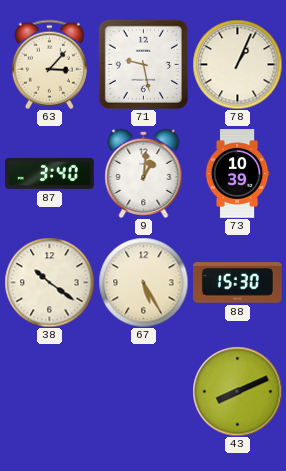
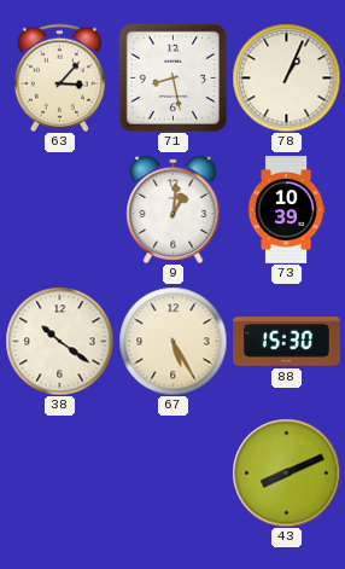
71: 9:28 -> 8:28 (172, 77)
87: 3:40 -> none (50, 173)
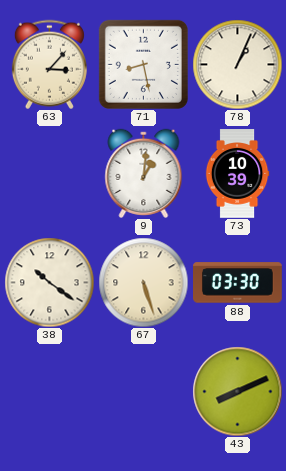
67: 5:25 -> 5:27 (143, 282)
88: 15:30 -> 03:30 (238, 283)
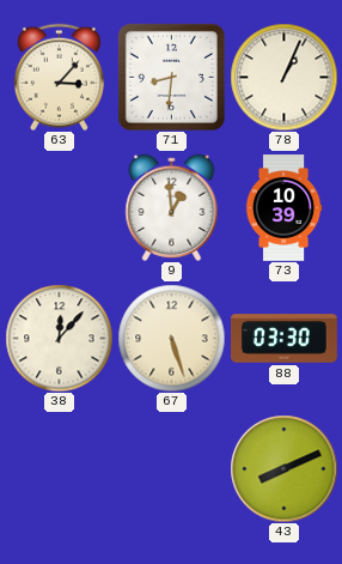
71: 8:28 -> 8:31 (171, 77)
9: 1:01 -> 12:59 (172, 207)
38: 10:21 -> 12:07 (59, 338)
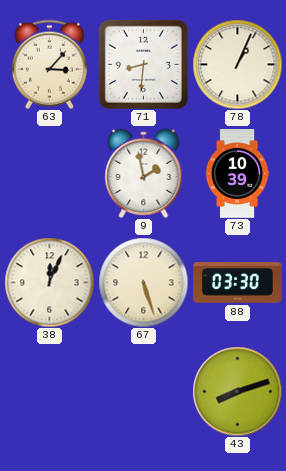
9: 12:59 -> 1:58 (144, 173)
38: 12:07 -> 12:04 (49, 282)
43: 8:11 -> 8:12 (237, 391)
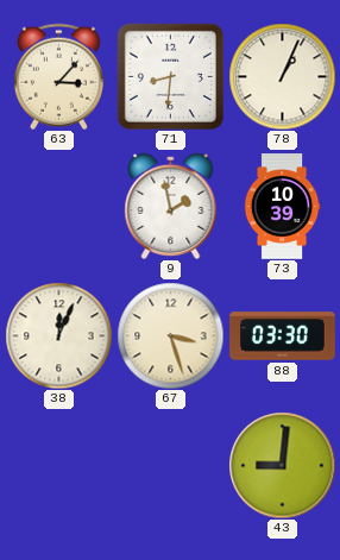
67: 5:27 -> 3:27 (170, 335)
43: 8:12 -> 9:01 (282, 465)
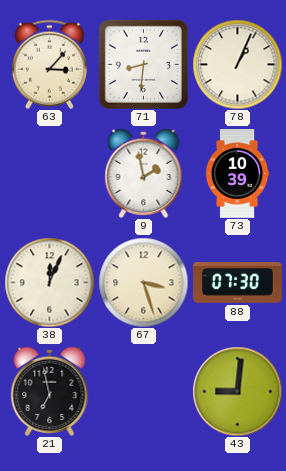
88: 03:30 -> 07:30 (238, 283)
21: none -> 6:58 (50, 391)
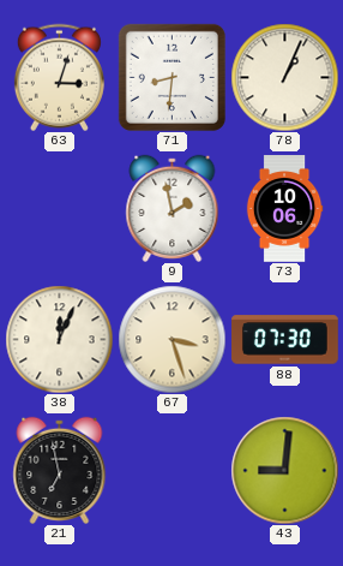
63: 3:07 -> 3:03 (59, 77)
73: 10:39 -> 10:06 (284, 209)
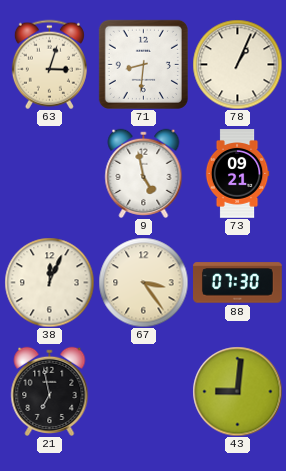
9: 1:58 -> 4:58 (144, 173)
73: 10:06 -> 09:21 (237, 174)
67: 3:27 -> 3:24 (143, 282)
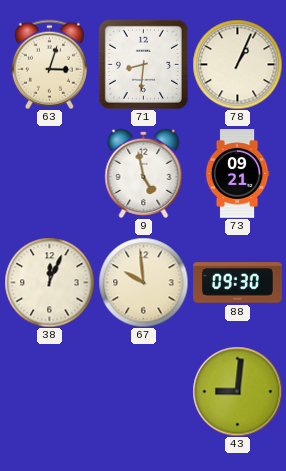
67: 3:24 -> 9:59 (143, 282)
88: 07:30 -> 09:30 (238, 283)
21: 6:58 -> none (50, 391)
